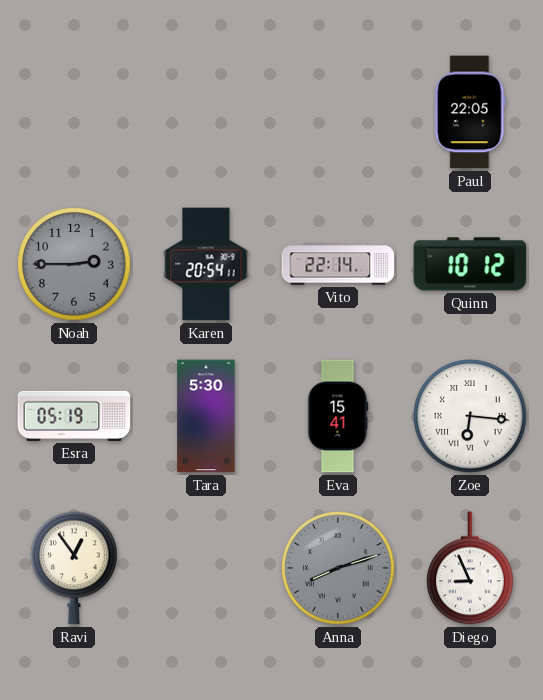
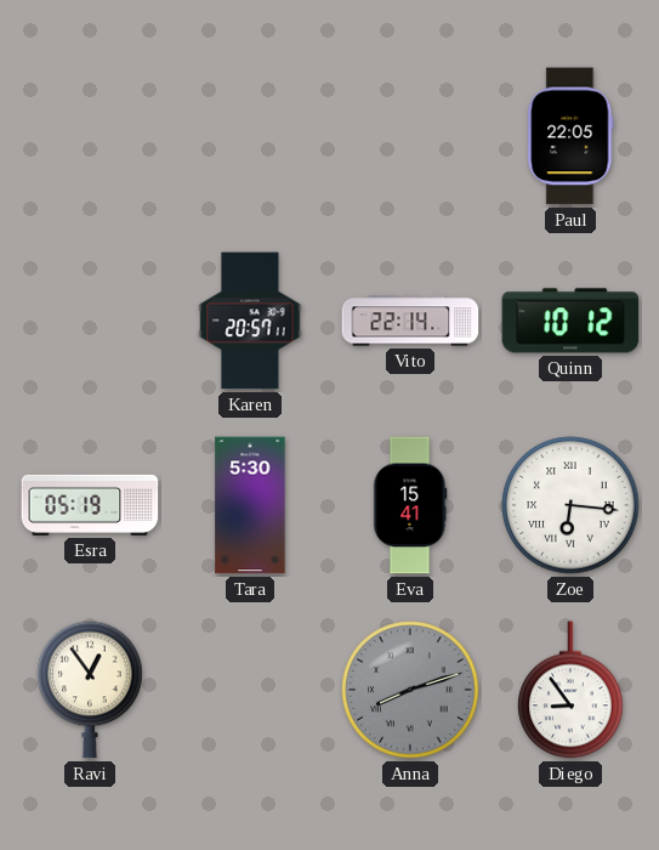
Noah: 2:45 -> none (74, 264)
Karen: 20:54 -> 20:57 (250, 321)
Diego: 8:56 -> 8:54 (570, 690)
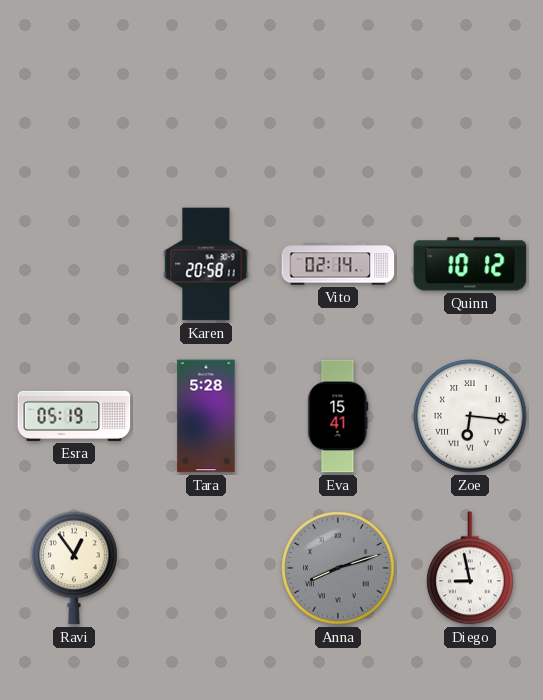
Paul: 22:05 -> none (570, 136)
Karen: 20:57 -> 20:58 (206, 264)
Vito: 22:14 -> 02:14 (338, 264)
Tara: 5:30 -> 5:28 (206, 416)
Diego: 8:54 -> 8:58 (470, 568)
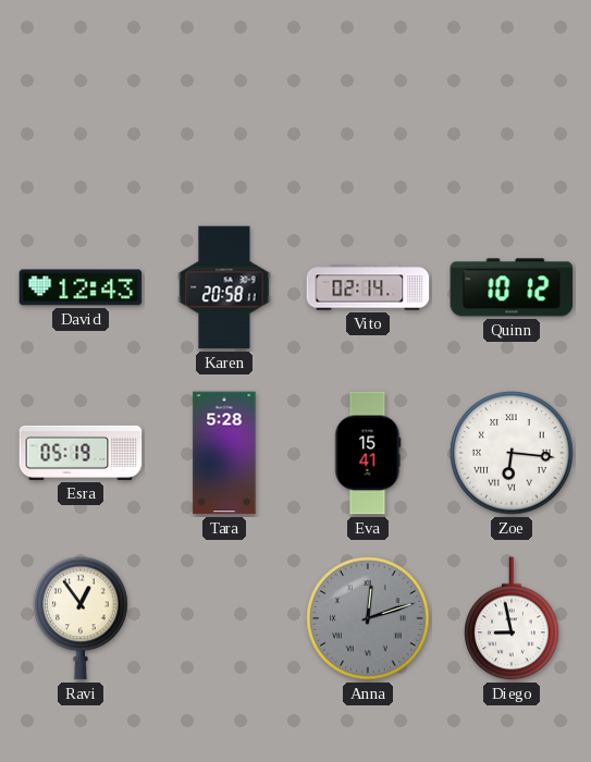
David: none -> 12:43 (81, 287)
Anna: 8:12 -> 12:12 (368, 618)
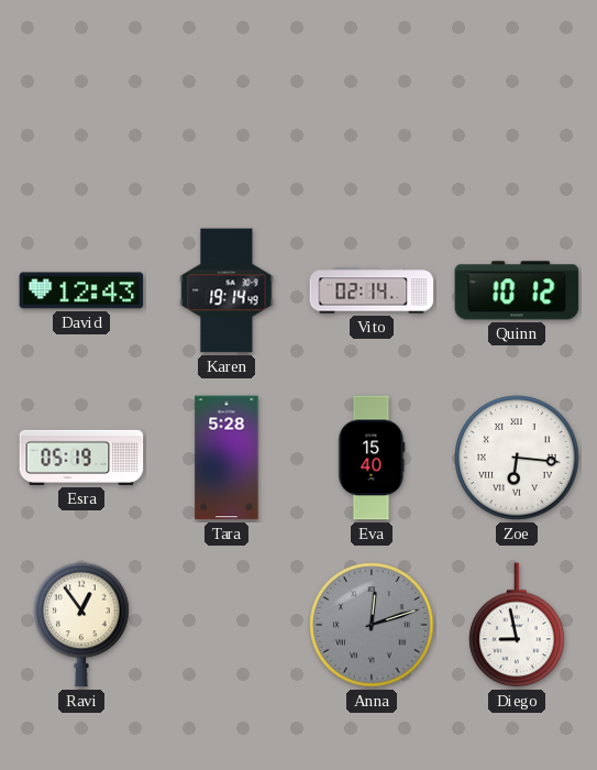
Karen: 20:58 -> 19:14 (226, 290)
Eva: 15:41 -> 15:40 (372, 458)
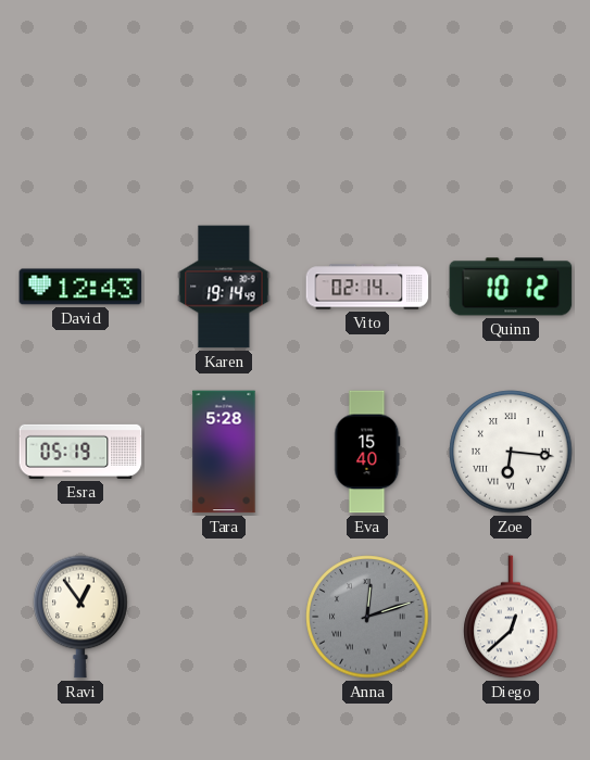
Diego: 8:58 -> 12:38 (511, 617)
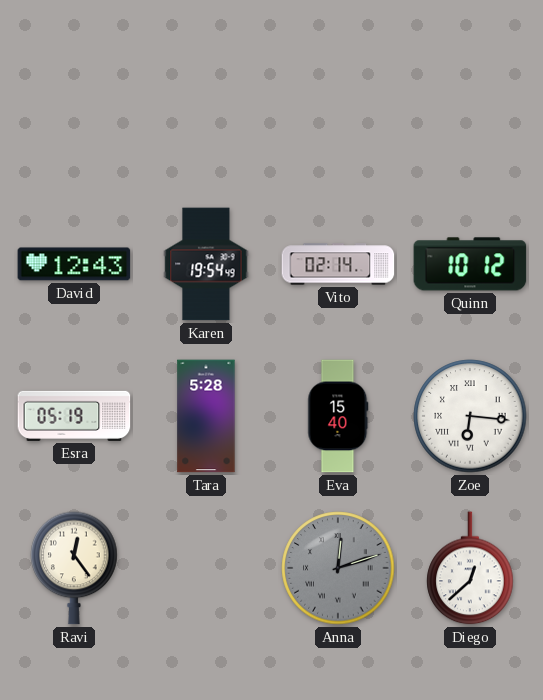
Karen: 19:14 -> 19:54 (206, 264)
Ravi: 12:54 -> 12:24 (74, 568)
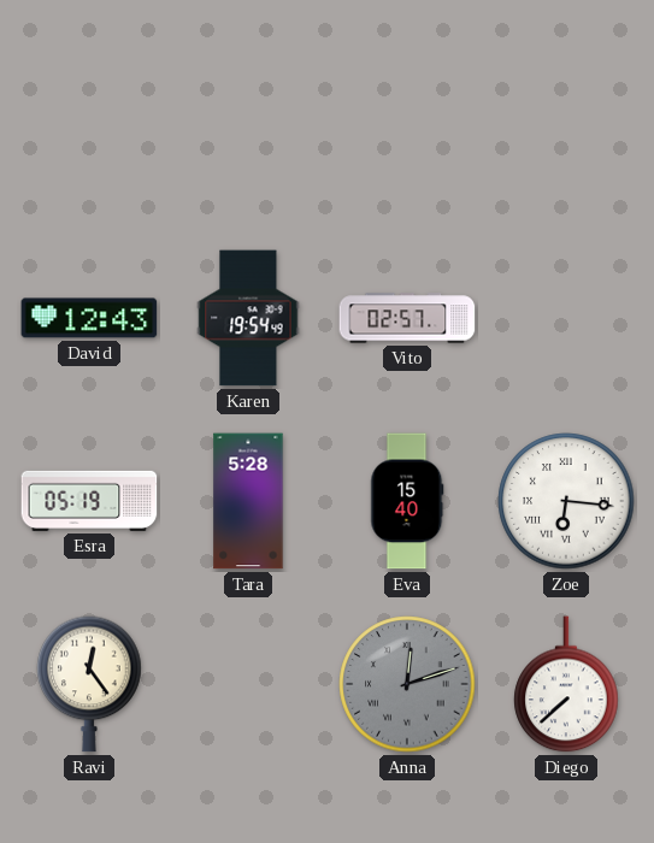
Vito: 02:14 -> 02:57 (407, 318)
Quinn: 10:12 -> none (470, 264)
Diego: 12:38 -> 7:38 (566, 684)
